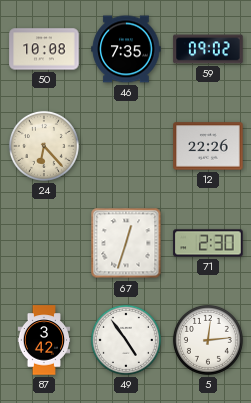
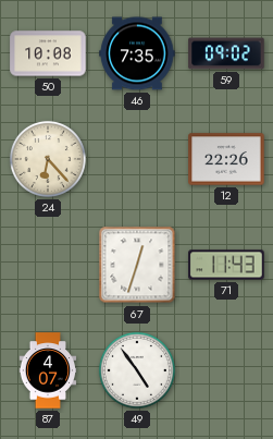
71: 2:30 -> 11:43 (226, 265)
87: 3:42 -> 4:07 (48, 370)
5: 12:14 -> none (208, 340)
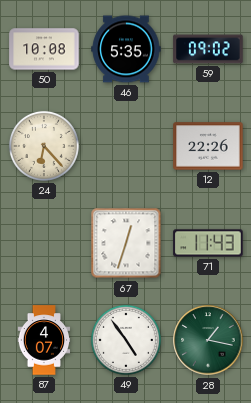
46: 7:35 -> 5:35 (126, 49)
28: none -> 1:17 (208, 340)
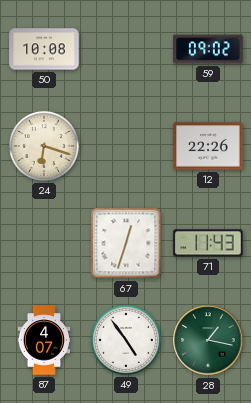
46: 5:35 -> none (126, 49)
24: 6:23 -> 6:18 (44, 146)
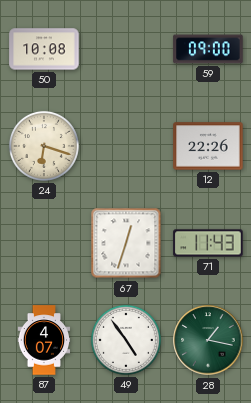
59: 09:02 -> 09:00 (208, 49)
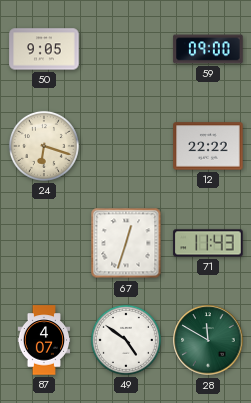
50: 10:08 -> 9:05 (44, 49)
12: 22:26 -> 22:22 (208, 146)
49: 4:54 -> 4:51 (126, 340)
28: 1:17 -> 11:50 (208, 340)
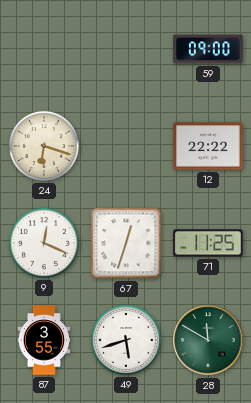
50: 9:05 -> none (44, 49)
9: none -> 12:19 (44, 243)
71: 11:43 -> 11:25 (208, 243)
87: 4:07 -> 3:55 (44, 340)
49: 4:51 -> 5:42 (126, 340)
